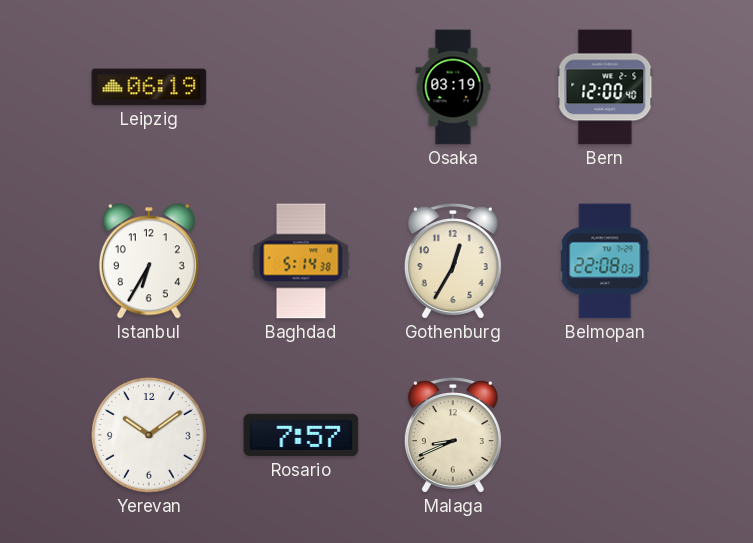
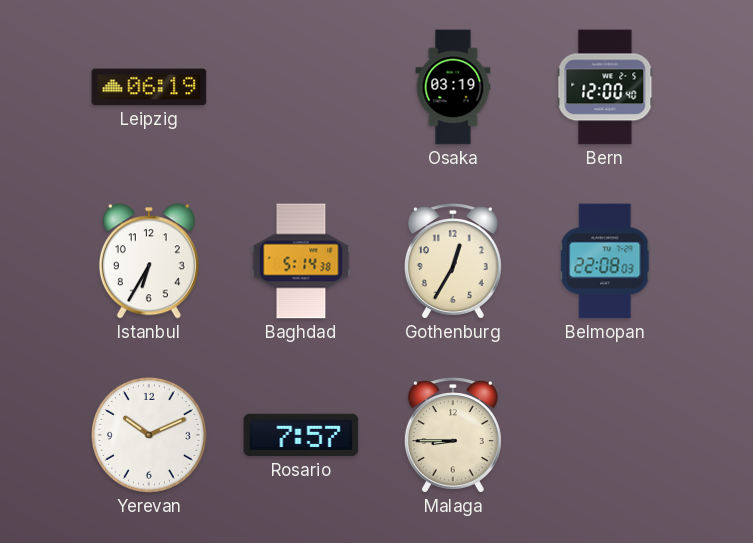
Yerevan: 10:09 -> 10:11 (150, 436)
Malaga: 8:41 -> 8:45 (453, 435)
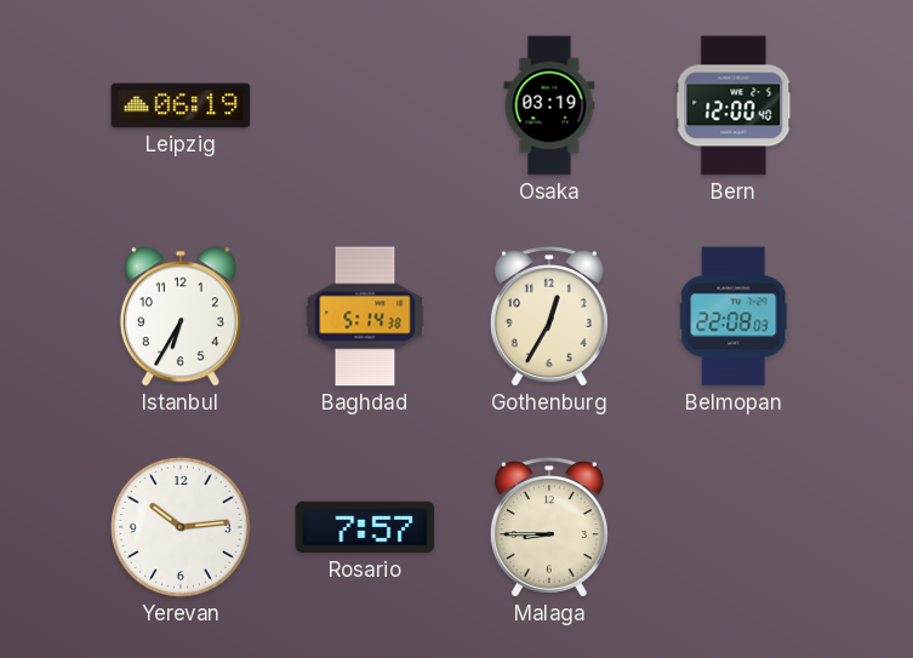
Yerevan: 10:11 -> 10:14 (182, 528)
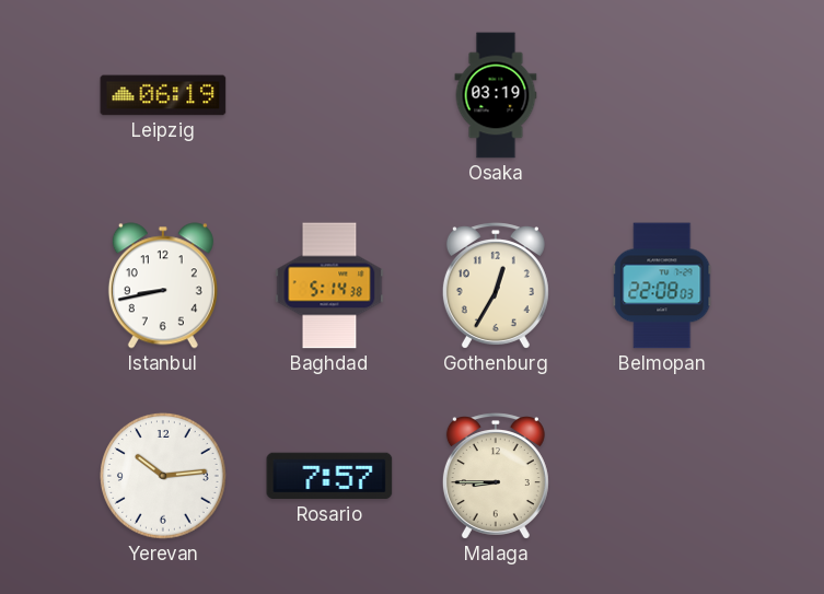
Bern: 12:00 -> none (734, 105)
Istanbul: 6:35 -> 8:43 (163, 286)
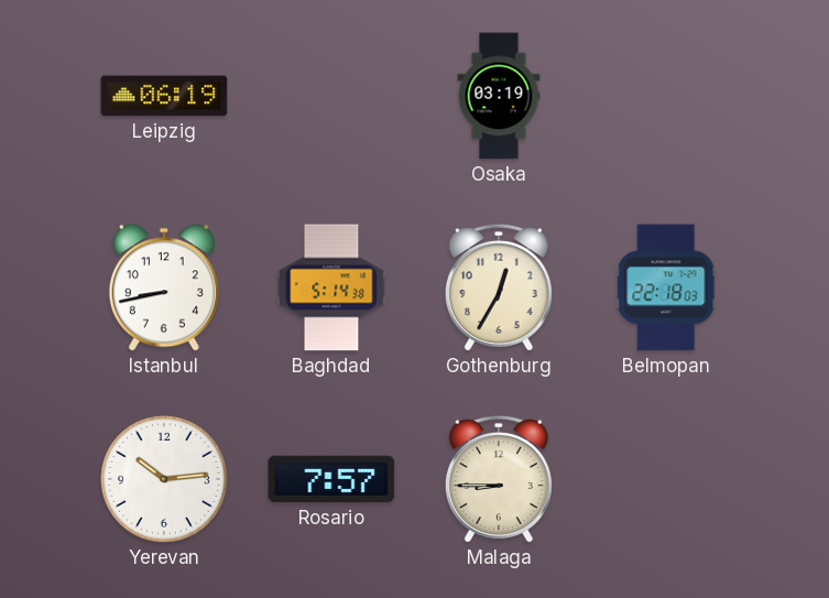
Belmopan: 22:08 -> 22:18 (666, 287)
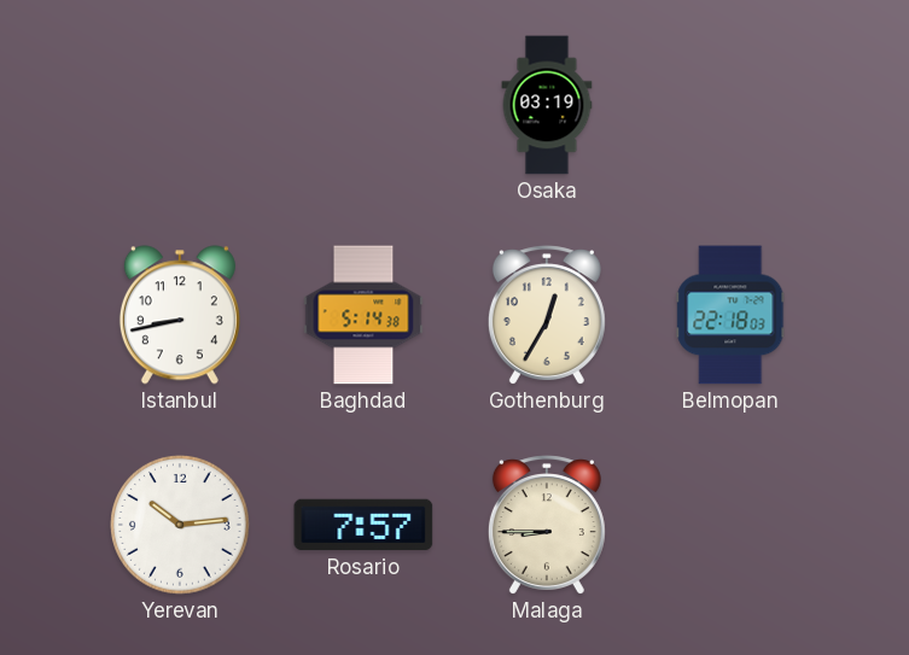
Leipzig: 06:19 -> none (164, 96)
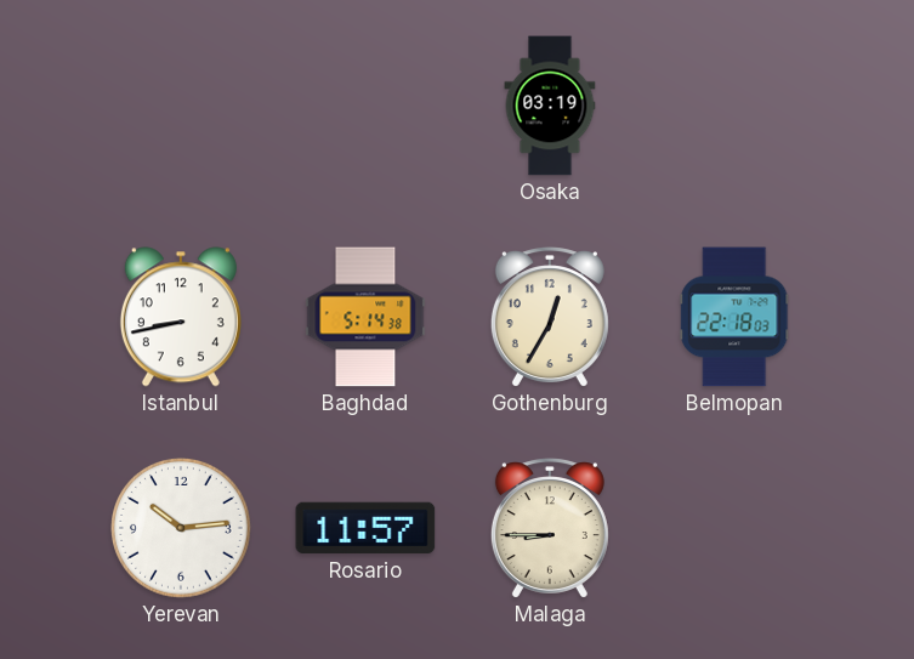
Rosario: 7:57 -> 11:57 (365, 528)
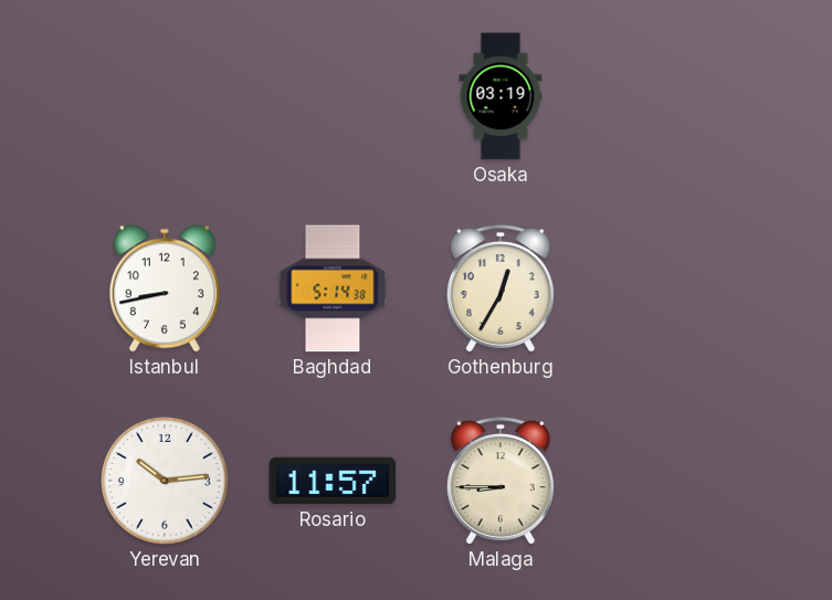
Belmopan: 22:18 -> none (734, 317)
